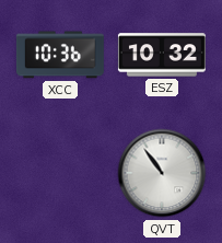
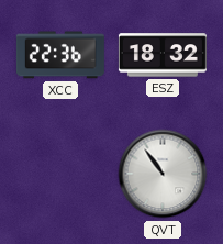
XCC: 10:36 -> 22:36 (60, 55)
ESZ: 10:32 -> 18:32 (163, 55)
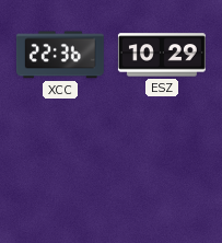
ESZ: 18:32 -> 10:29 (162, 55)
QVT: 10:54 -> none (163, 174)
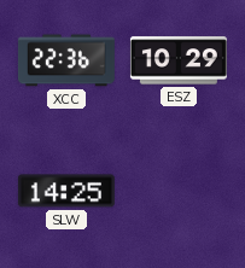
SLW: none -> 14:25 (66, 191)
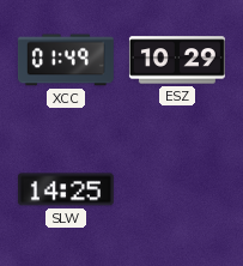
XCC: 22:36 -> 01:49 (66, 60)
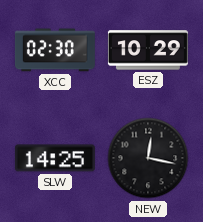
XCC: 01:49 -> 02:30 (55, 50)
NEW: none -> 12:17 (148, 158)
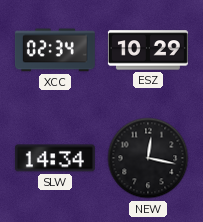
XCC: 02:30 -> 02:34 (55, 50)
SLW: 14:25 -> 14:34 (55, 158)
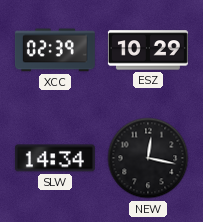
XCC: 02:34 -> 02:39 (55, 50)
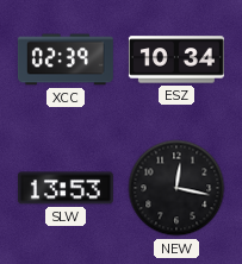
ESZ: 10:29 -> 10:34 (176, 59)
SLW: 14:34 -> 13:53 (66, 188)
